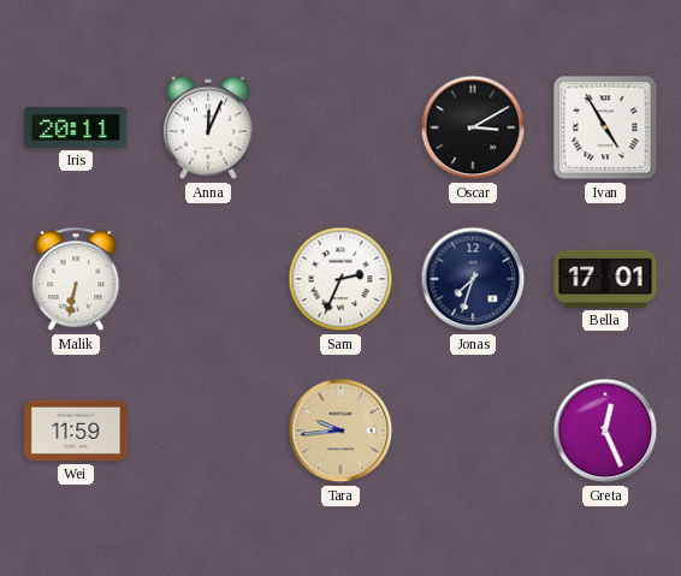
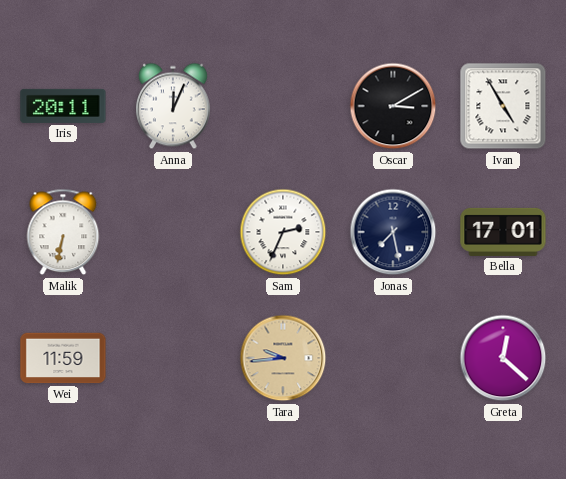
Jonas: 7:33 -> 7:28 (393, 232)
Greta: 12:26 -> 12:22 (503, 358)
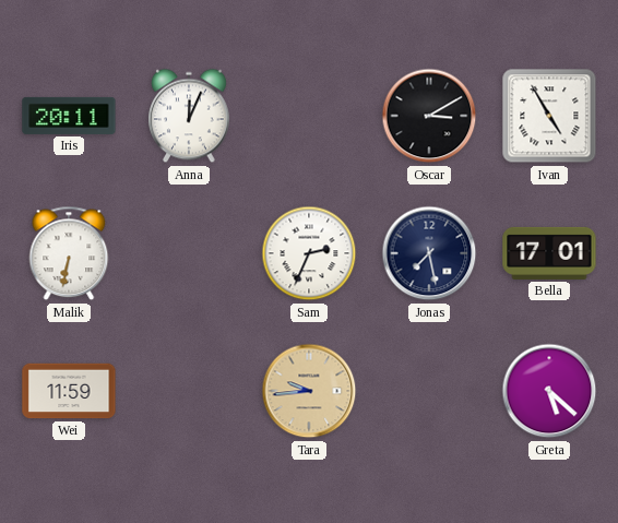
Greta: 12:22 -> 5:22 (549, 391)
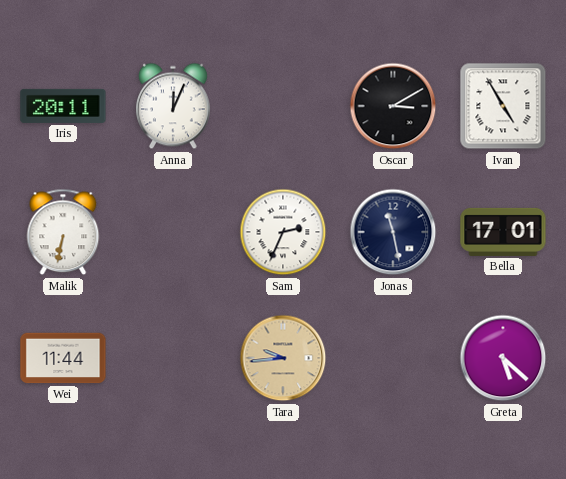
Jonas: 7:28 -> 11:28 (393, 232)
Wei: 11:59 -> 11:44 (63, 358)
